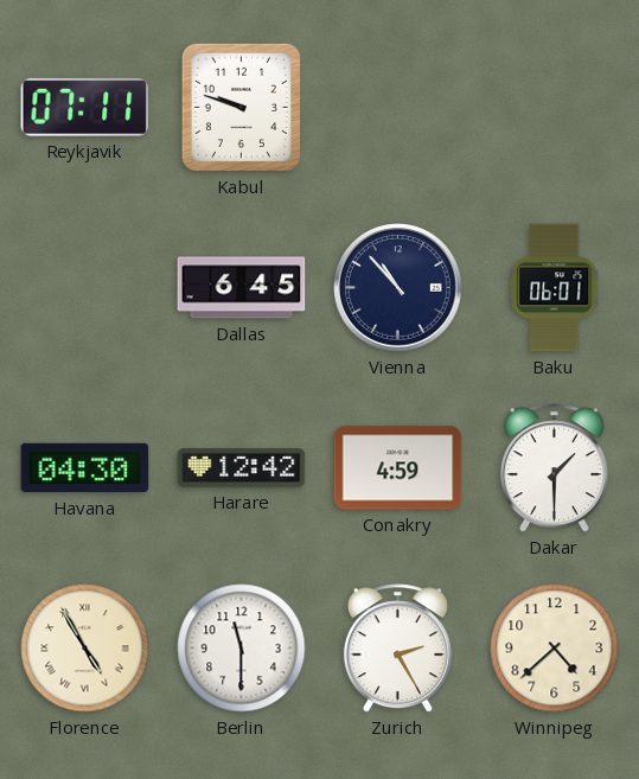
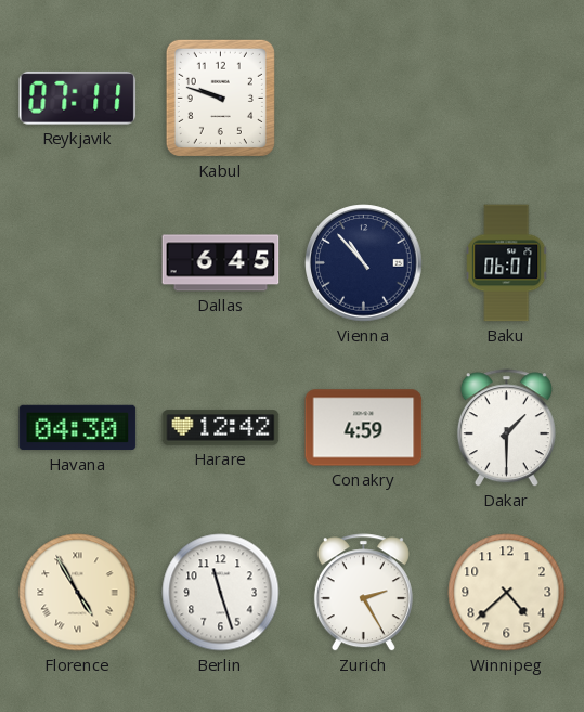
Berlin: 11:30 -> 11:27 (221, 593)
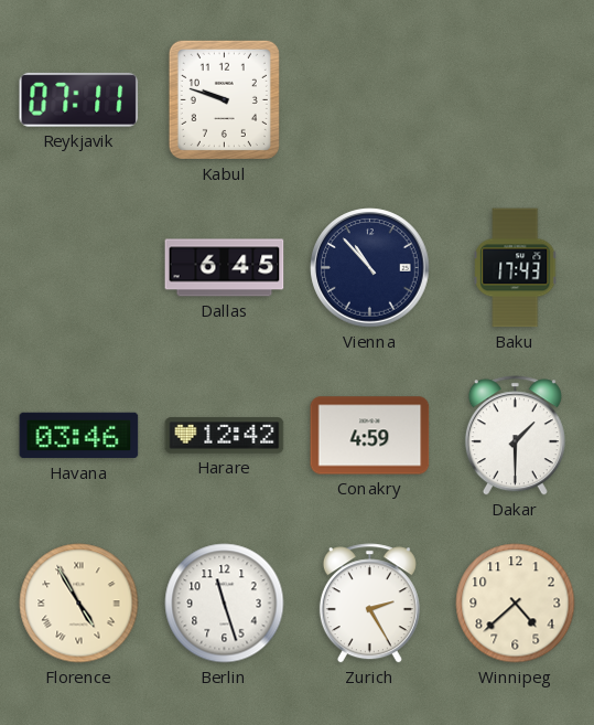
Baku: 06:01 -> 17:43 (516, 268)
Havana: 04:30 -> 03:46 (79, 436)
